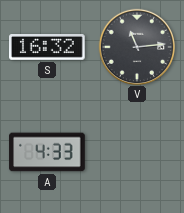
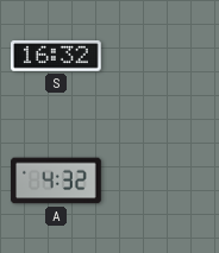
V: 11:14 -> none (136, 46)
A: 4:33 -> 4:32 (56, 181)
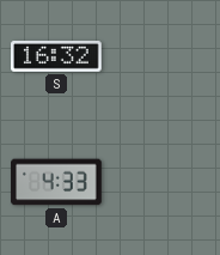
A: 4:32 -> 4:33 (56, 182)
